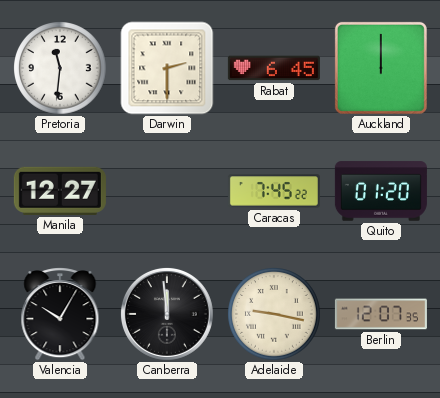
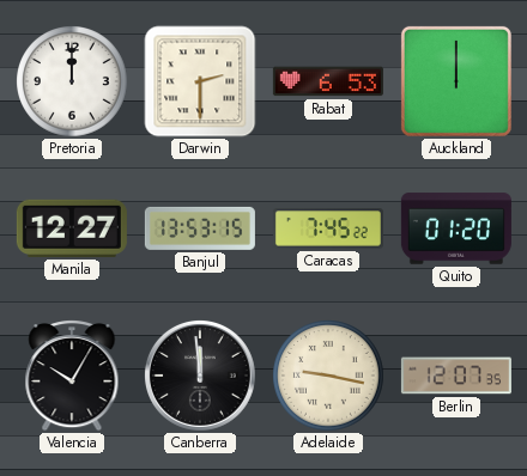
Pretoria: 11:31 -> 12:00 (72, 81)
Rabat: 6:45 -> 6:53 (328, 81)
Banjul: none -> 13:53 (200, 228)
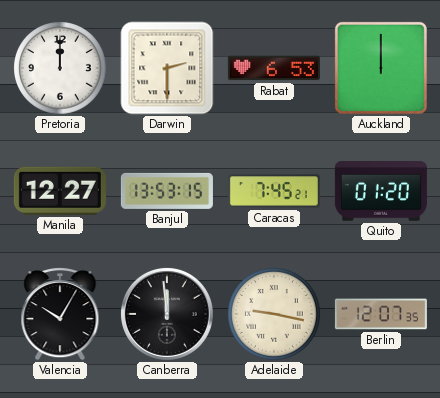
Caracas: 7:45:22 -> 7:45:21 (274, 191)
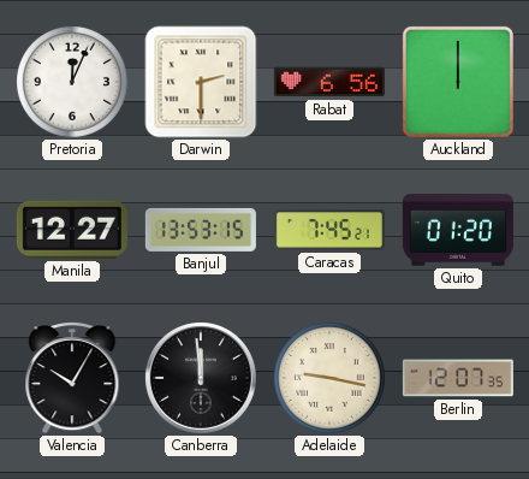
Pretoria: 12:00 -> 12:04 (72, 82)
Rabat: 6:53 -> 6:56 (329, 82)
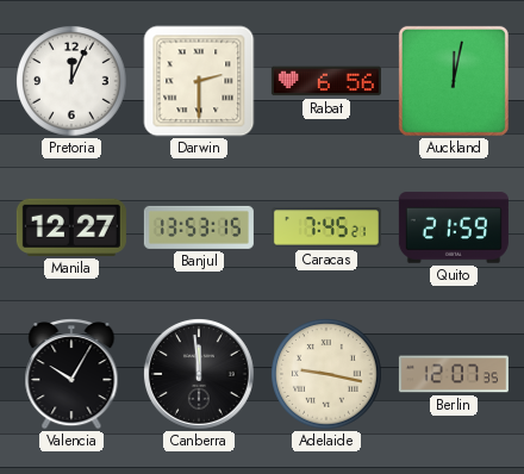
Auckland: 12:00 -> 12:02 (454, 81)
Quito: 01:20 -> 21:59 (454, 227)
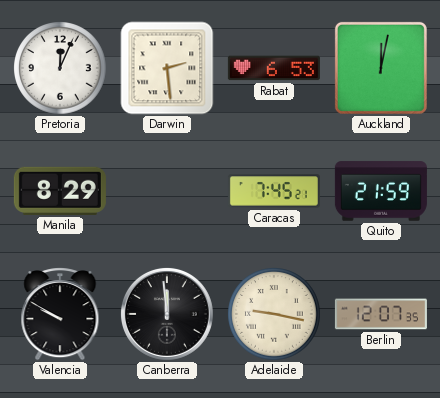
Darwin: 2:30 -> 2:29 (167, 68)
Rabat: 6:56 -> 6:53 (274, 68)
Manila: 12:27 -> 8:29 (60, 191)
Banjul: 13:53 -> none (199, 227)
Valencia: 10:05 -> 9:50 (60, 315)
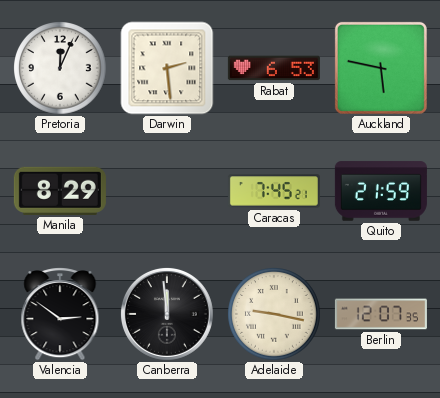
Auckland: 12:02 -> 5:47 (381, 68)
Valencia: 9:50 -> 2:51 (60, 315)
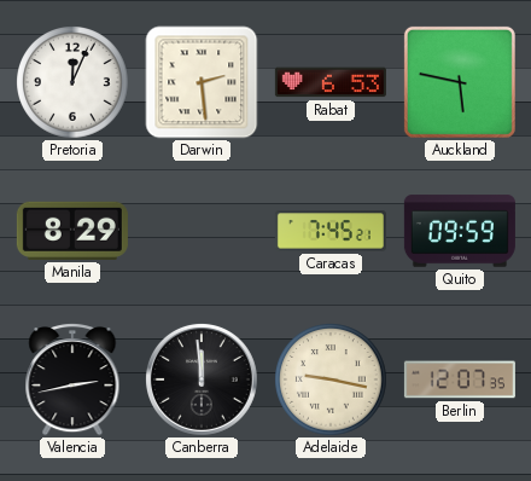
Quito: 21:59 -> 09:59 (460, 231)
Valencia: 2:51 -> 2:43 (72, 381)
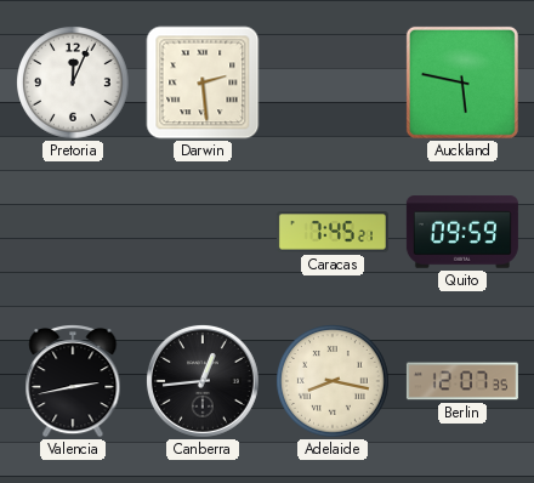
Rabat: 6:53 -> none (331, 82)
Manila: 8:29 -> none (72, 231)
Canberra: 11:59 -> 12:44 (203, 381)
Adelaide: 9:17 -> 8:17 (333, 381)
